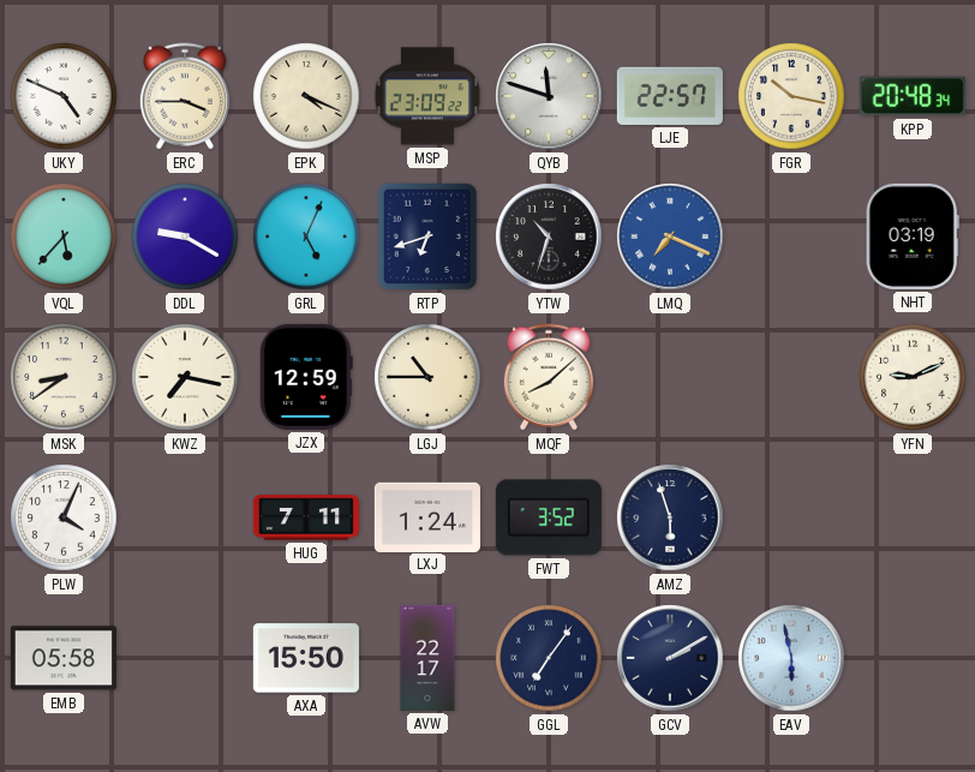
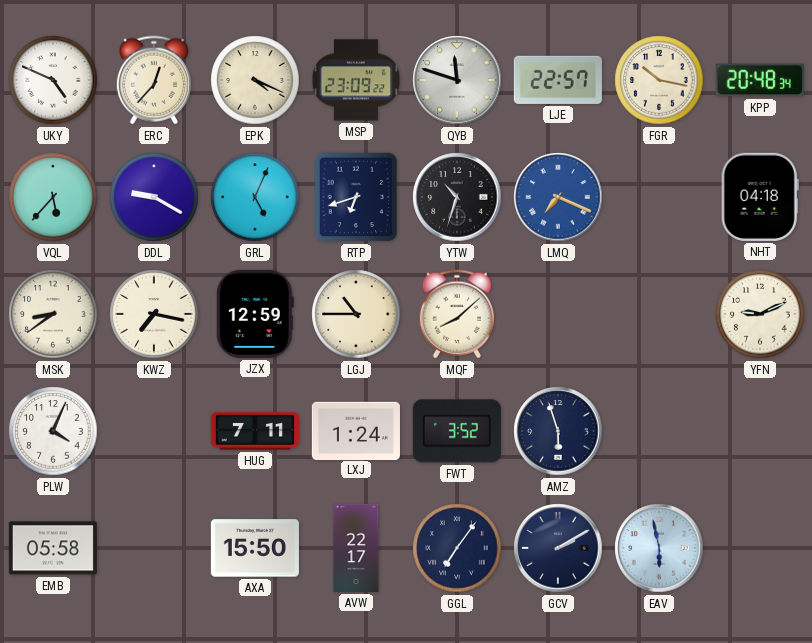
ERC: 3:45 -> 12:37 (154, 80)
NHT: 03:19 -> 04:18 (760, 197)
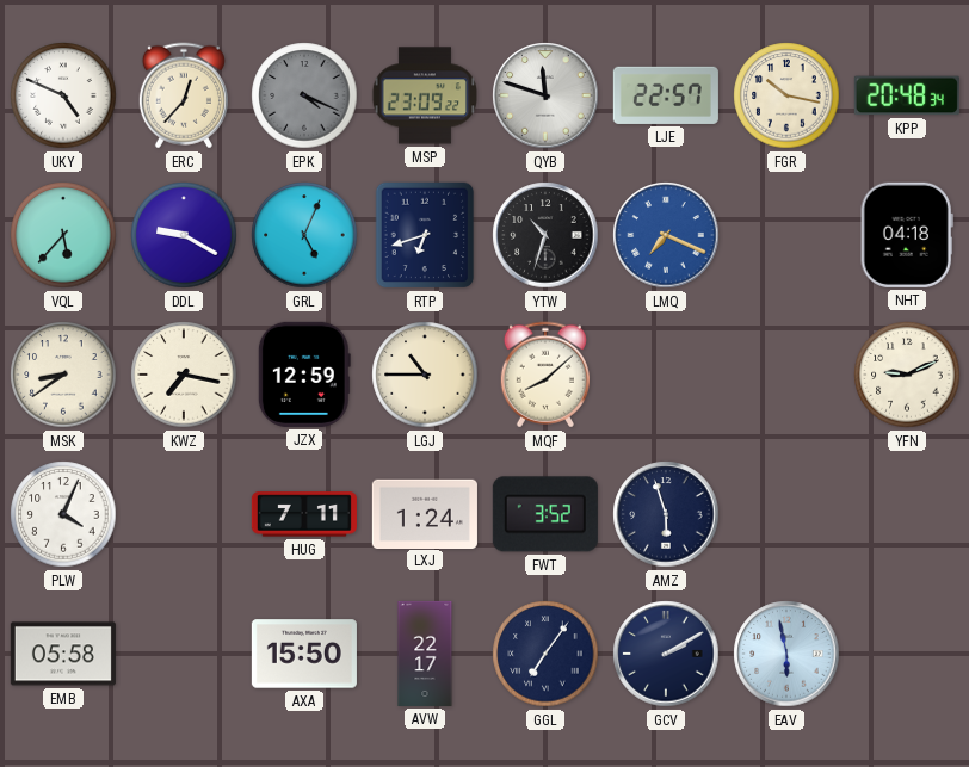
EPK dial: cream -> grey (304, 95)
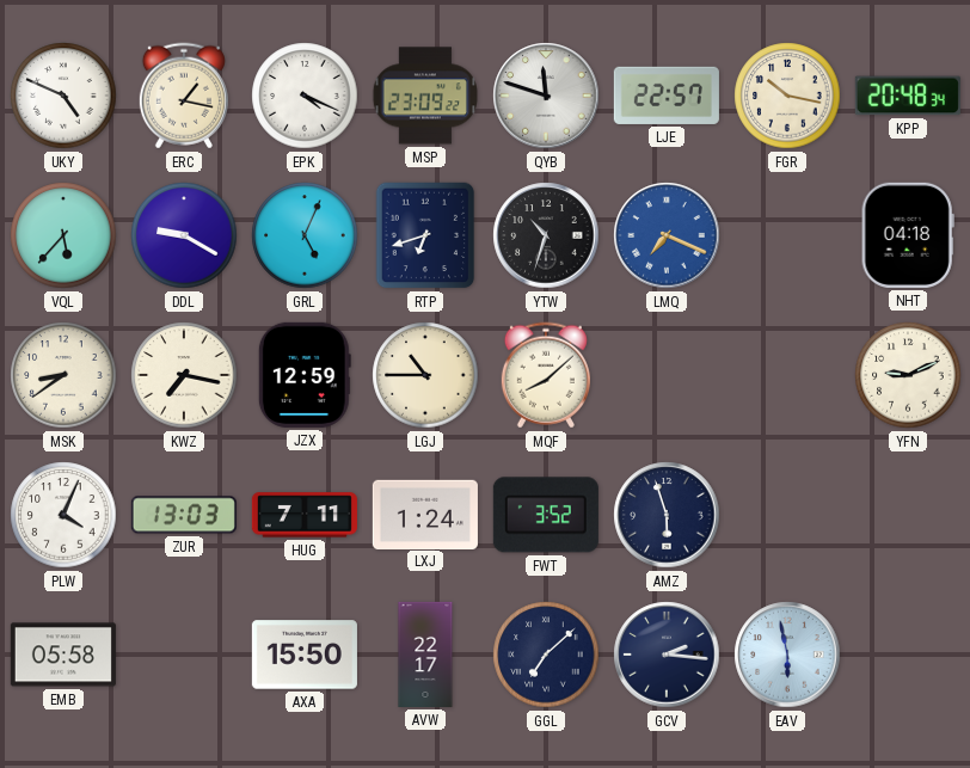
ERC: 12:37 -> 1:17 (184, 96)
EPK dial: grey -> white (305, 96)
ZUR: none -> 13:03 (184, 515)
GGL: 7:06 -> 7:08 (546, 655)
GCV: 2:10 -> 2:16 (667, 655)
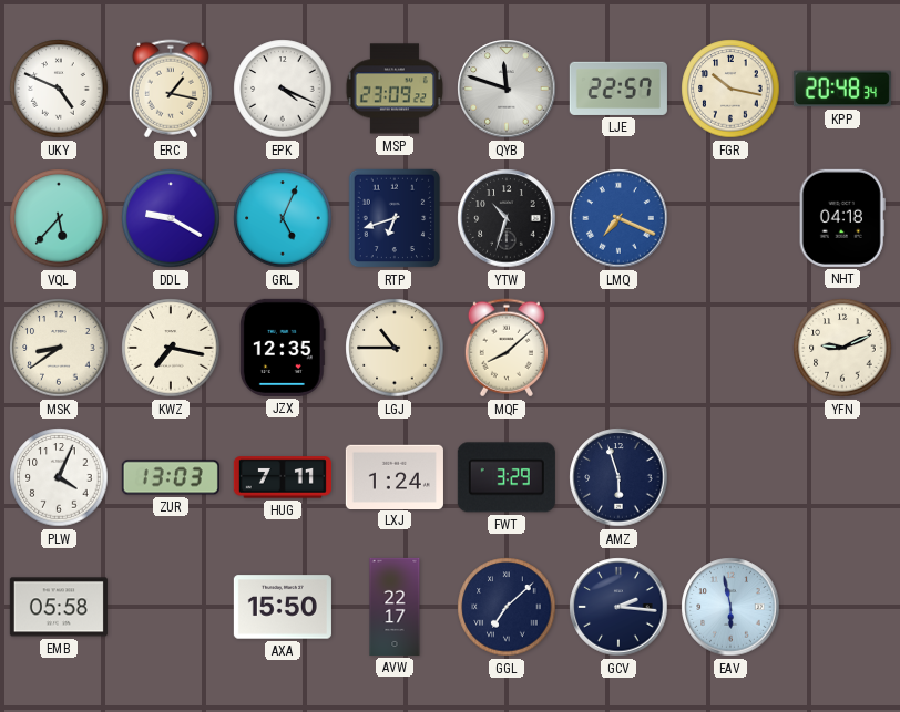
JZX: 12:59 -> 12:35 (283, 348)
FWT: 3:52 -> 3:29 (507, 477)
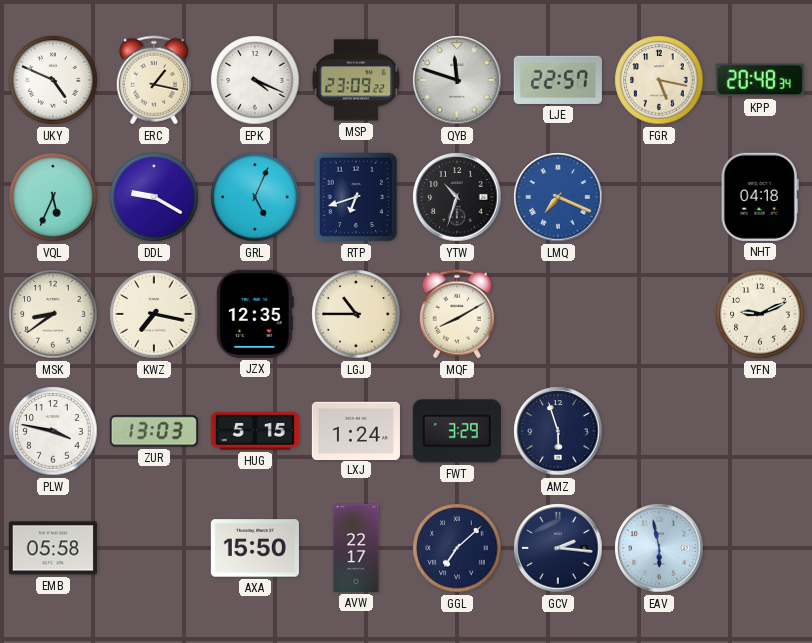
FGR: 10:17 -> 5:17 (659, 80)
VQL: 5:37 -> 5:34 (53, 197)
MQF: 8:08 -> 8:10 (457, 314)
PLW: 4:04 -> 3:47 (53, 431)
HUG: 7:11 -> 5:15 (255, 431)
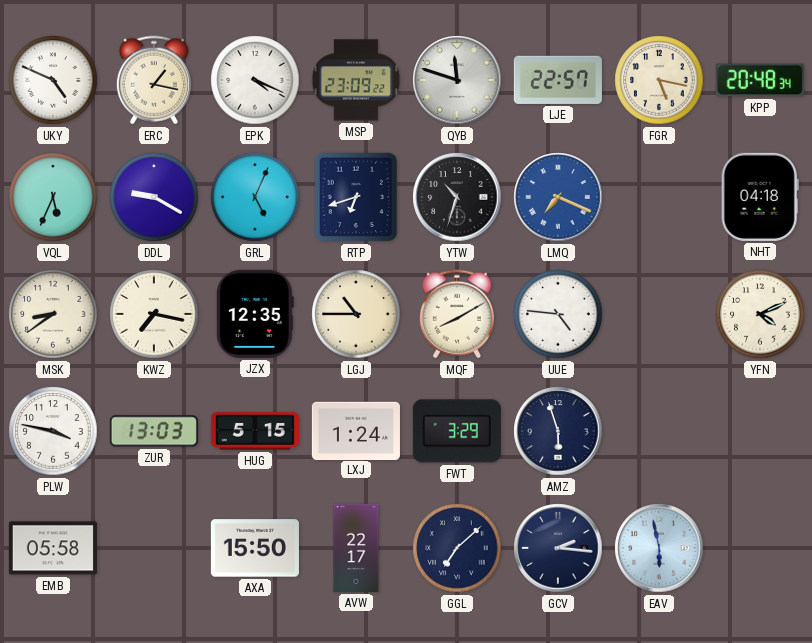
UUE: none -> 4:46 (558, 314)
YFN: 9:11 -> 4:11 (760, 314)
